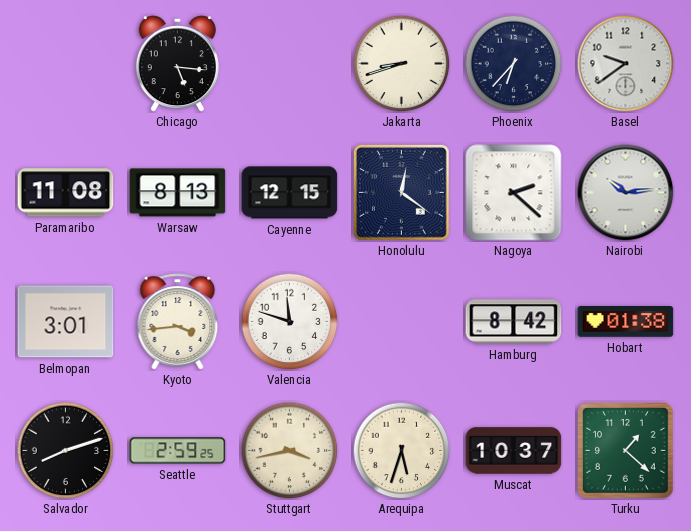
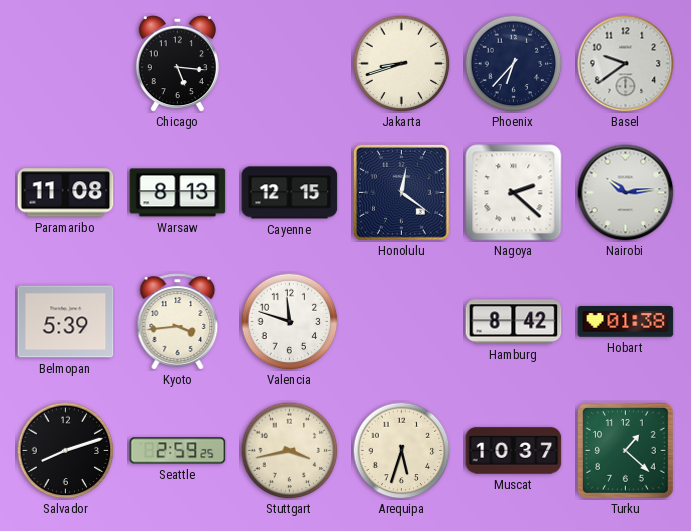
Belmopan: 3:01 -> 5:39 (66, 322)
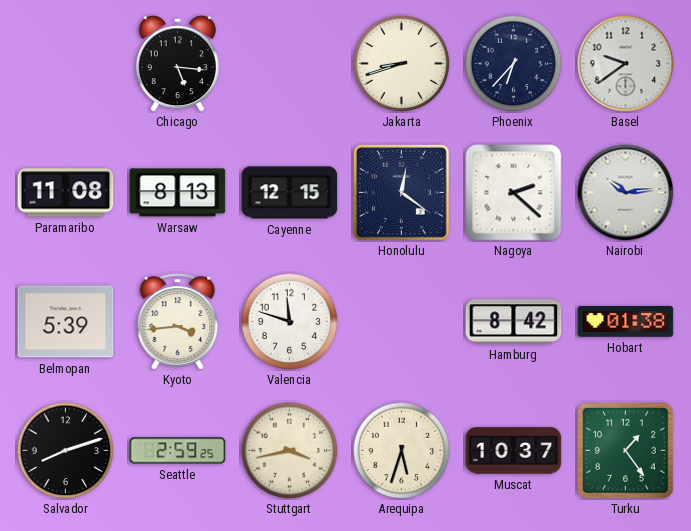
Turku: 1:22 -> 1:24 (626, 451)
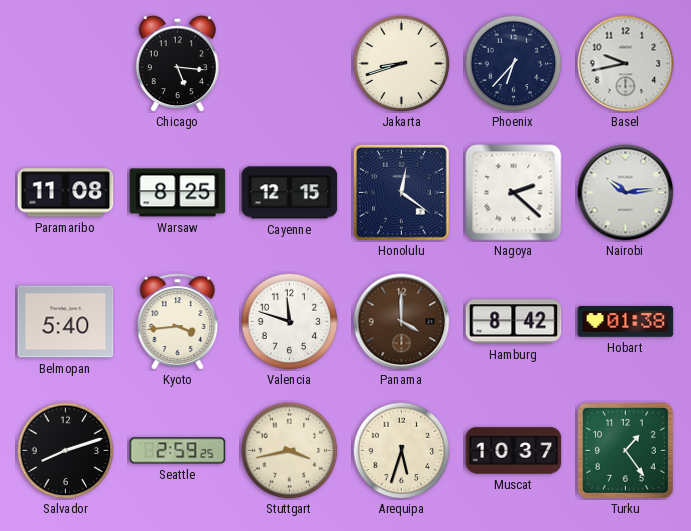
Basel: 9:39 -> 9:43 (626, 64)
Warsaw: 8:13 -> 8:25 (178, 193)
Belmopan: 5:39 -> 5:40 (66, 322)
Panama: none -> 4:00 (402, 322)
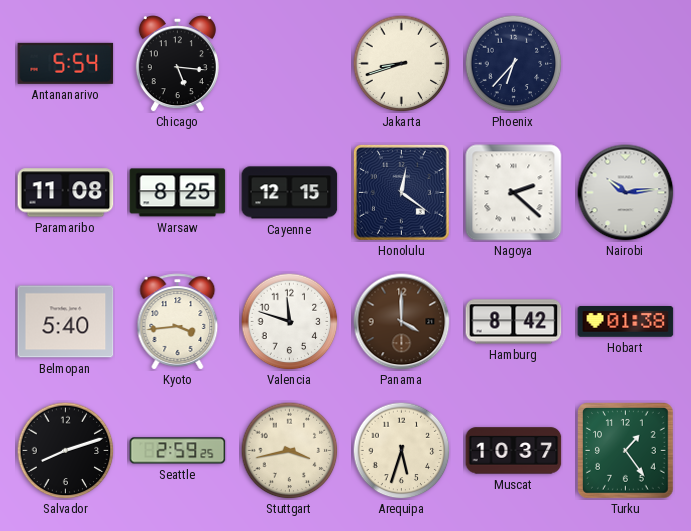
Antananarivo: none -> 5:54 (66, 63)
Basel: 9:43 -> none (626, 64)
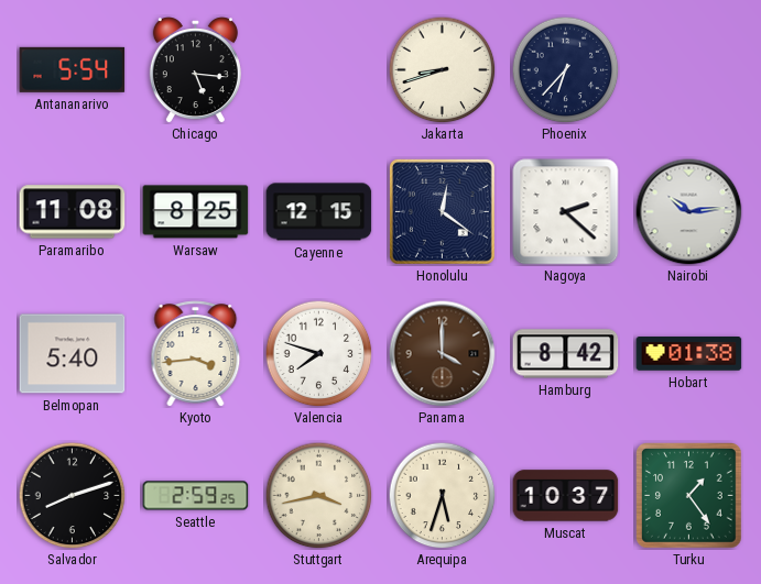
Valencia: 11:48 -> 7:48 (318, 353)
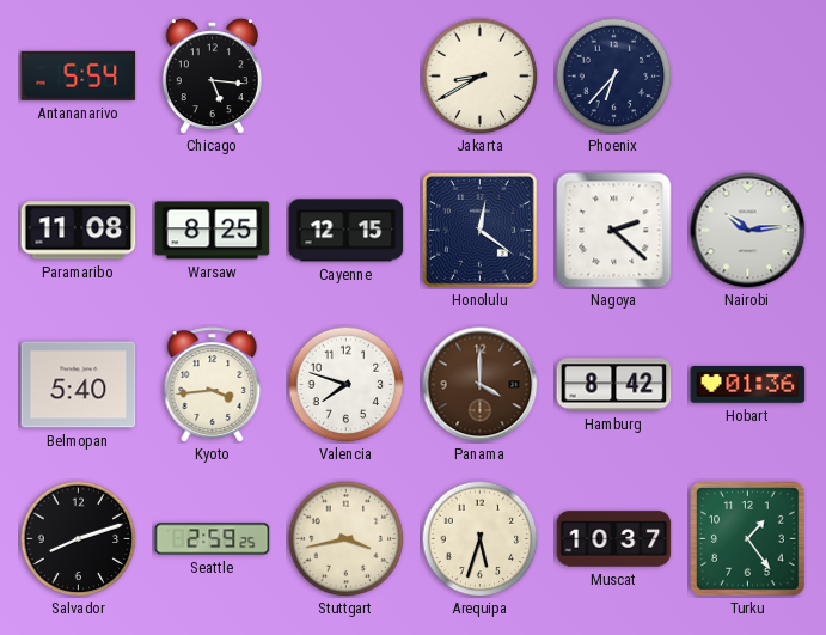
Jakarta: 8:42 -> 8:40 (479, 75)
Hobart: 01:38 -> 01:36 (748, 385)
